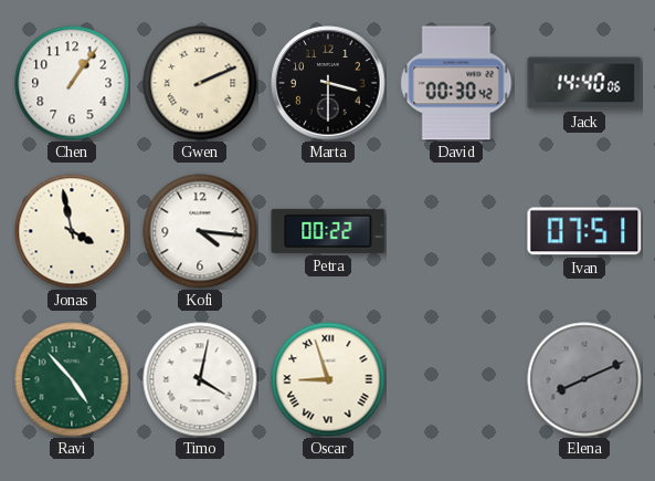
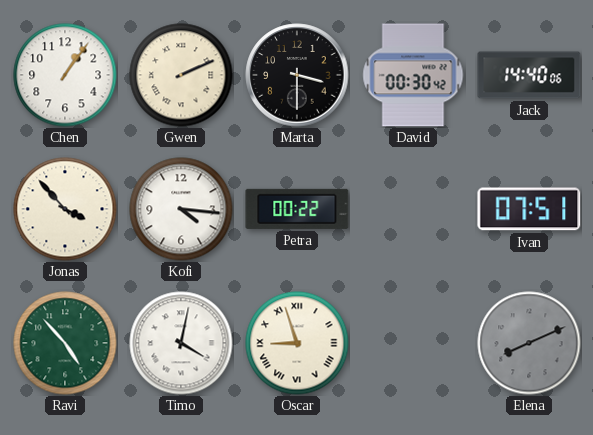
Jonas: 3:58 -> 3:53 (65, 209)
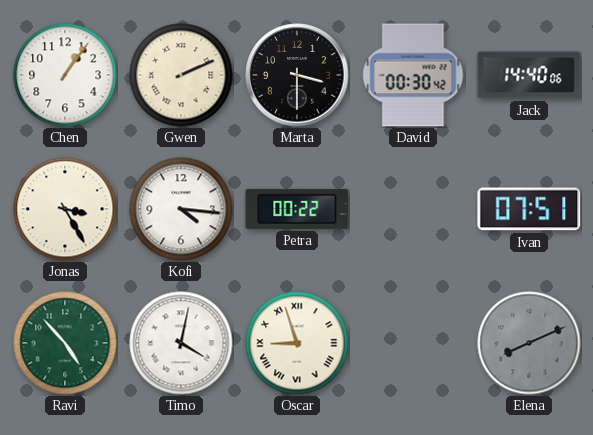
Jonas: 3:53 -> 3:25 (65, 209)
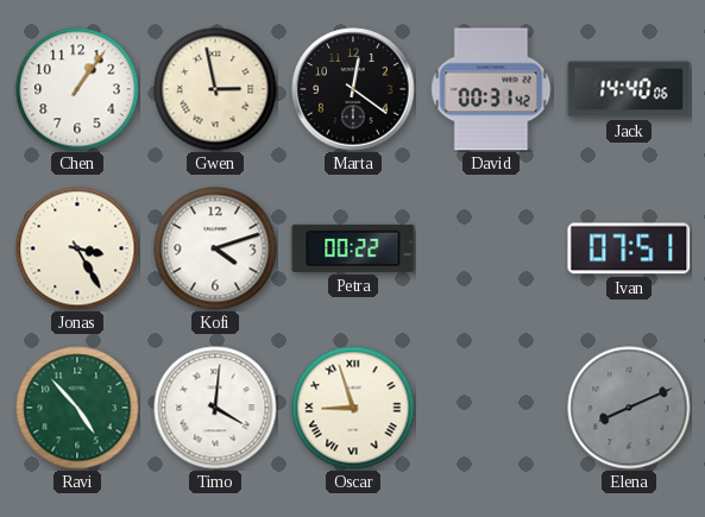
Gwen: 2:11 -> 2:58 (215, 89)
Marta: 3:30 -> 12:21 (353, 89)
David: 00:30 -> 00:31 (491, 89)
Kofi: 4:16 -> 4:12 (215, 248)
Timo: 4:02 -> 4:01 (215, 408)
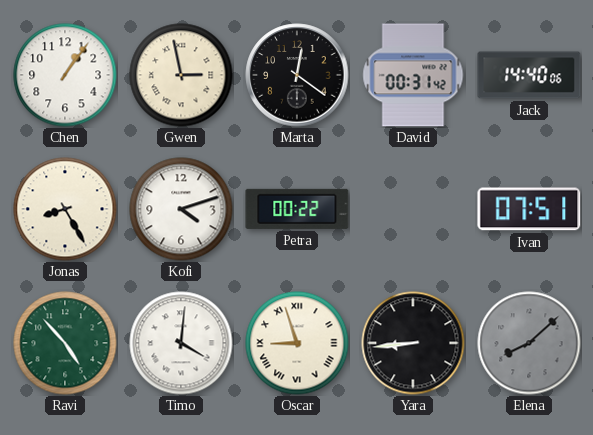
Jonas: 3:25 -> 8:25 (65, 209)
Yara: none -> 8:44 (413, 343)
Elena: 8:11 -> 8:08 (529, 343)
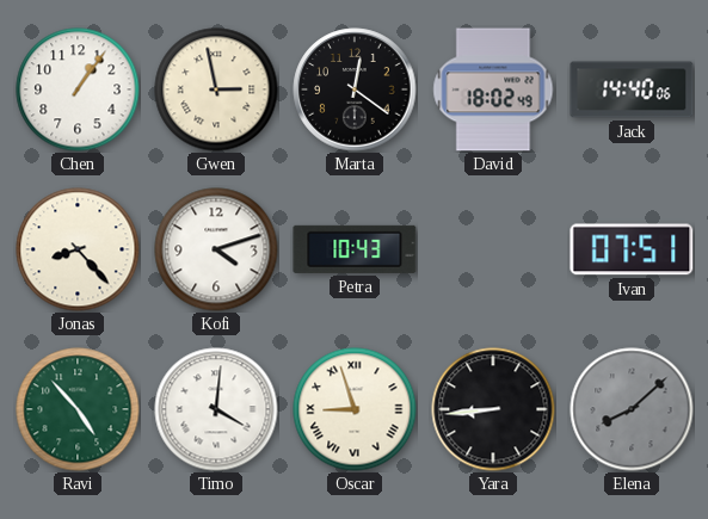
David: 00:31 -> 18:02 (493, 89)
Jonas: 8:25 -> 8:23 (78, 249)
Petra: 00:22 -> 10:43 (355, 249)
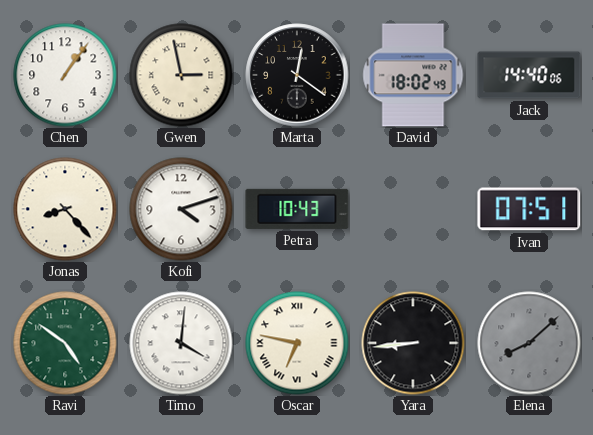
Ravi: 4:53 -> 4:51 (65, 343)
Oscar: 8:57 -> 6:47 (297, 343)
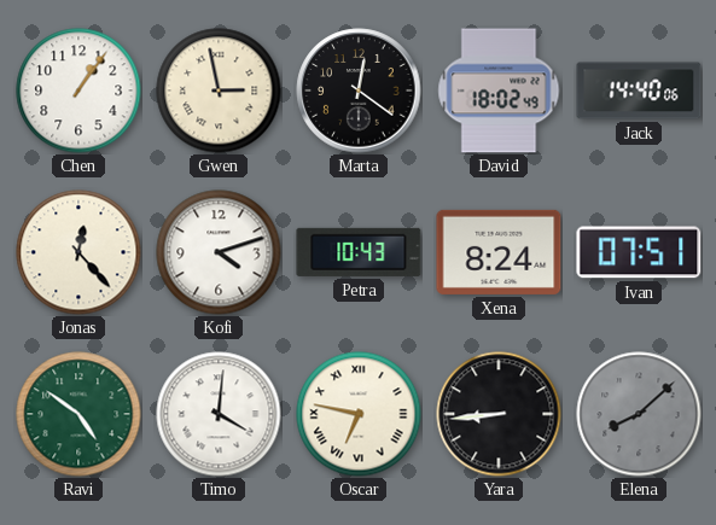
Jonas: 8:23 -> 12:23 (78, 252)
Xena: none -> 8:24 (499, 252)
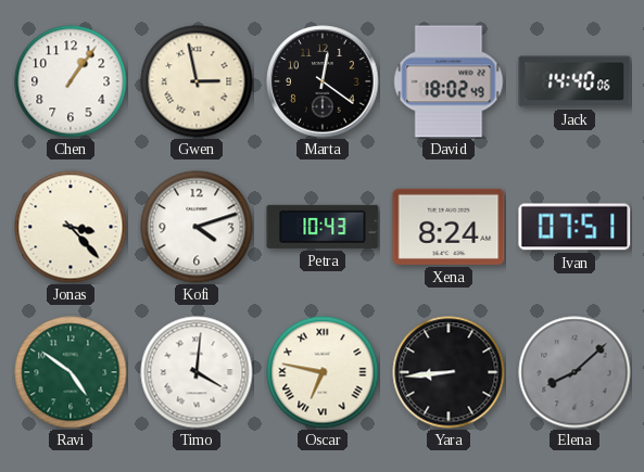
Jonas: 12:23 -> 3:23 (71, 227)
